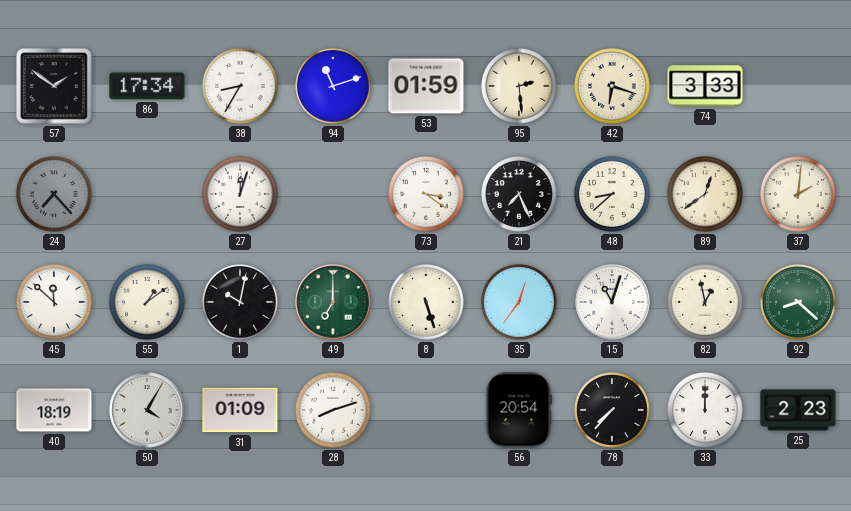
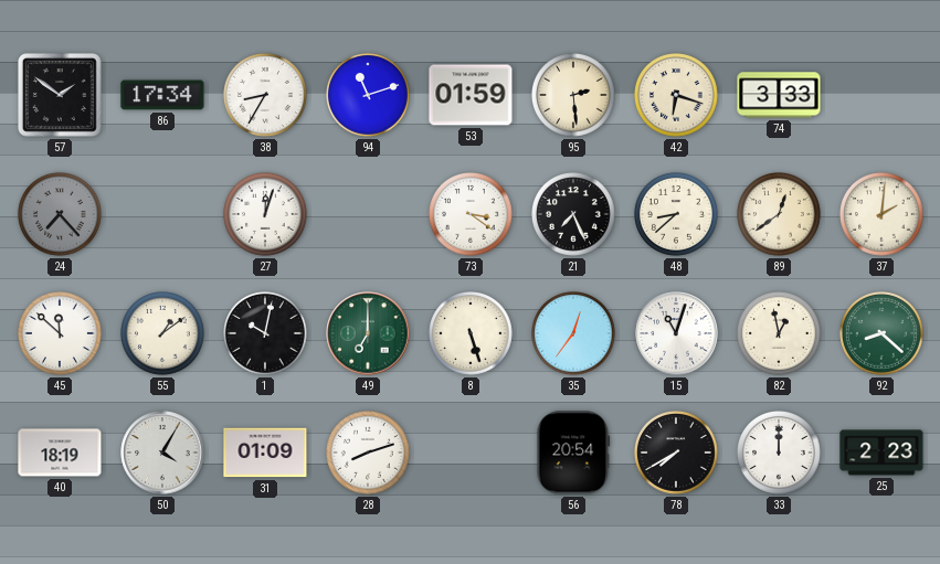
78: 7:37 -> 7:40 (677, 454)
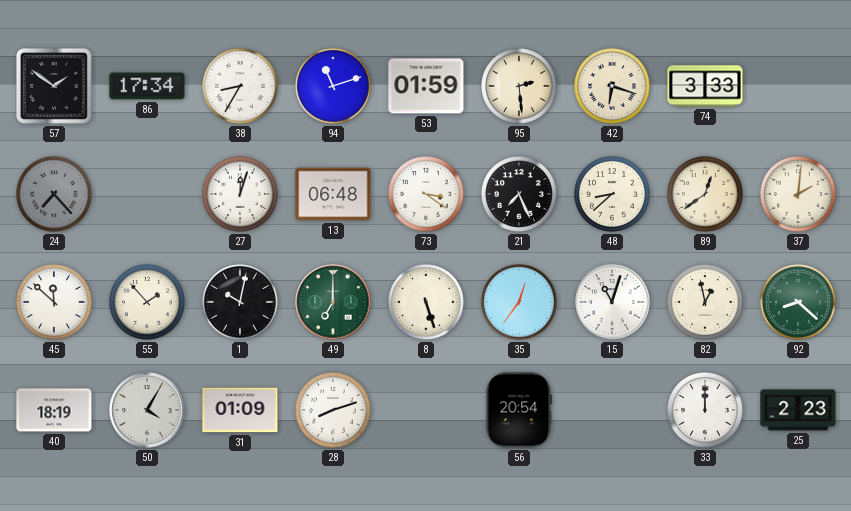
13: none -> 06:48 (333, 194)
55: 1:09 -> 1:53 (148, 303)
78: 7:40 -> none (677, 454)
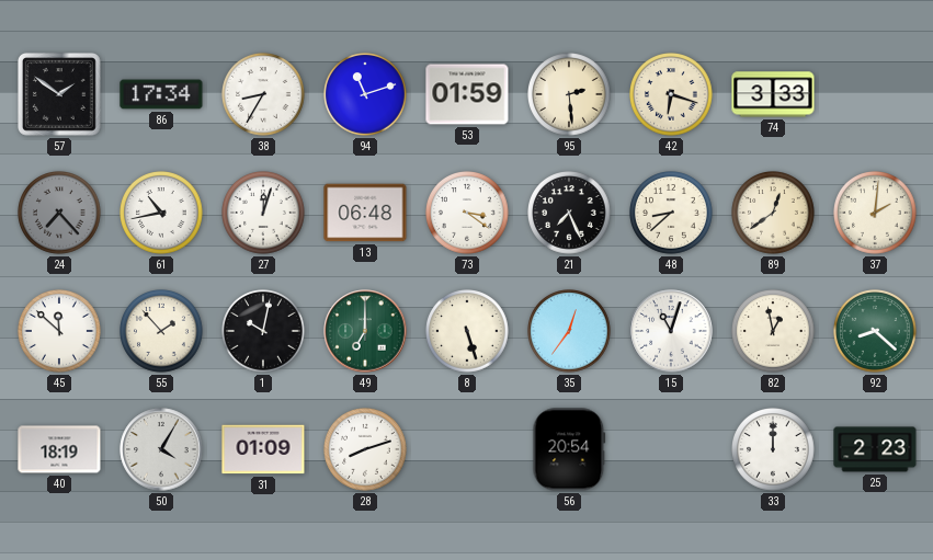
61: none -> 10:43 (162, 214)
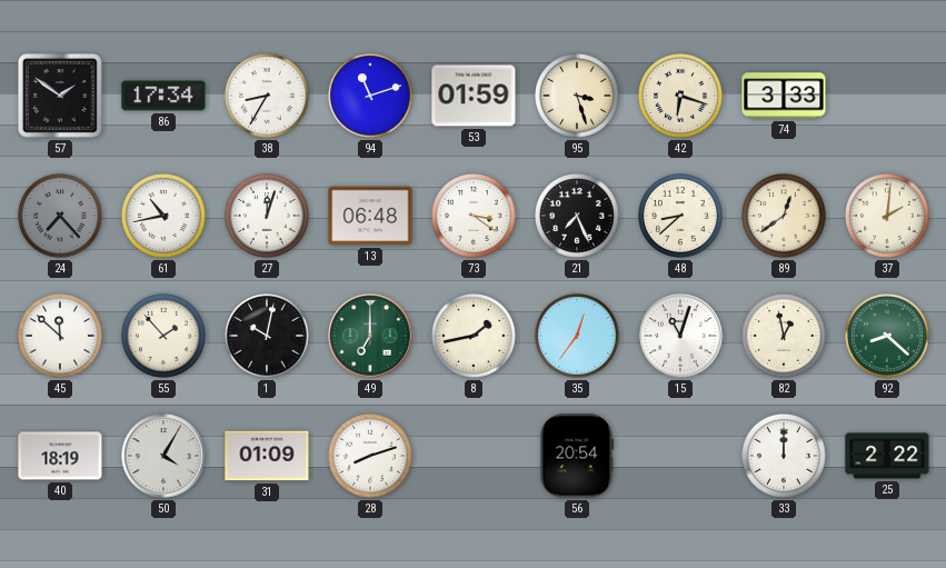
95: 2:29 -> 3:27 (578, 97)
8: 5:27 -> 1:43 (475, 337)
25: 2:23 -> 2:22 (887, 456)
